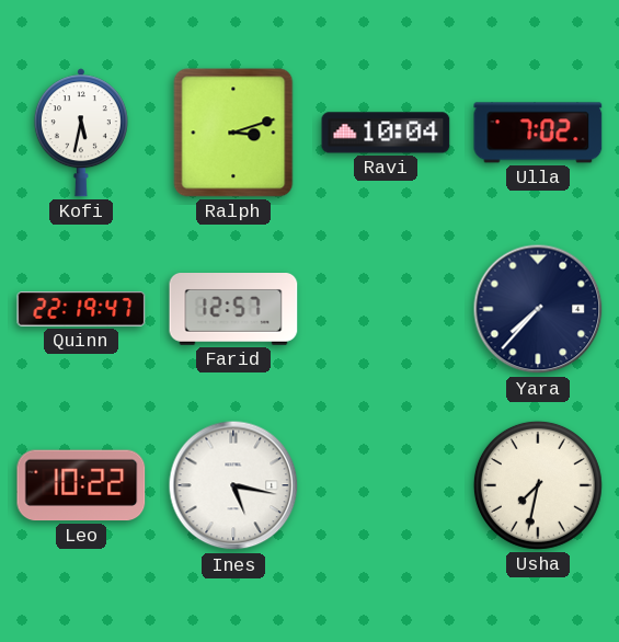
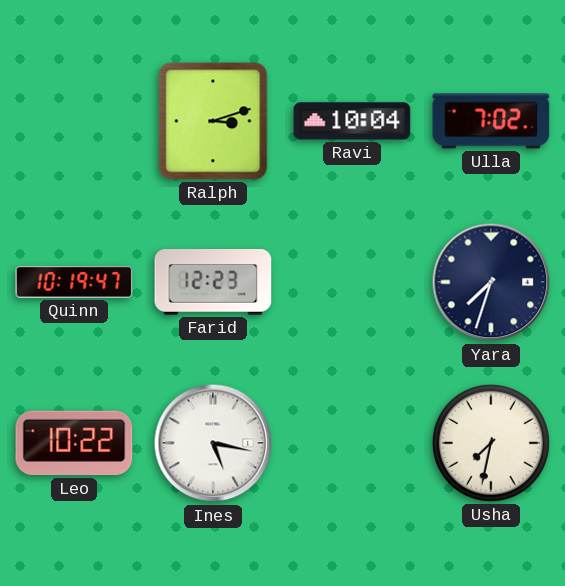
Kofi: 5:32 -> none (81, 133)
Quinn: 22:19 -> 10:19 (74, 282)
Farid: 12:57 -> 12:23 (213, 282)
Yara: 7:37 -> 7:33 (491, 282)
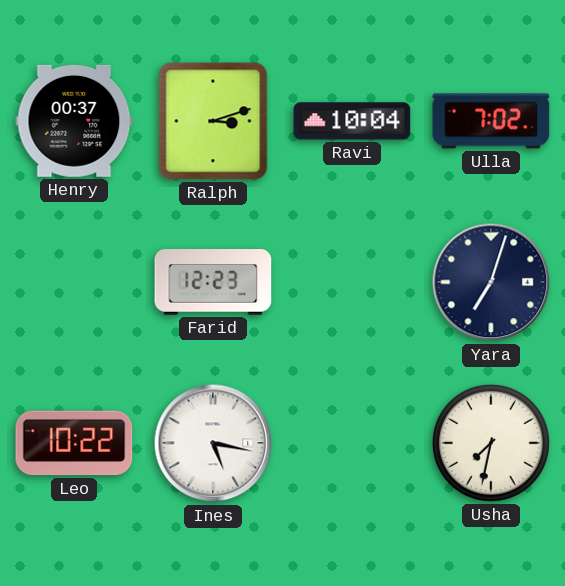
Henry: none -> 00:37 (74, 121)
Quinn: 10:19 -> none (74, 282)
Yara: 7:33 -> 7:03 (491, 282)
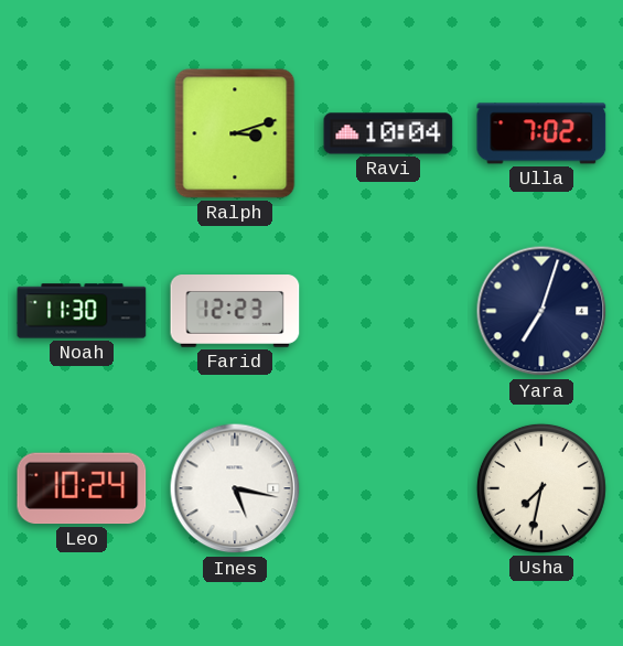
Henry: 00:37 -> none (74, 121)
Noah: none -> 11:30 (82, 311)
Leo: 10:22 -> 10:24 (82, 488)
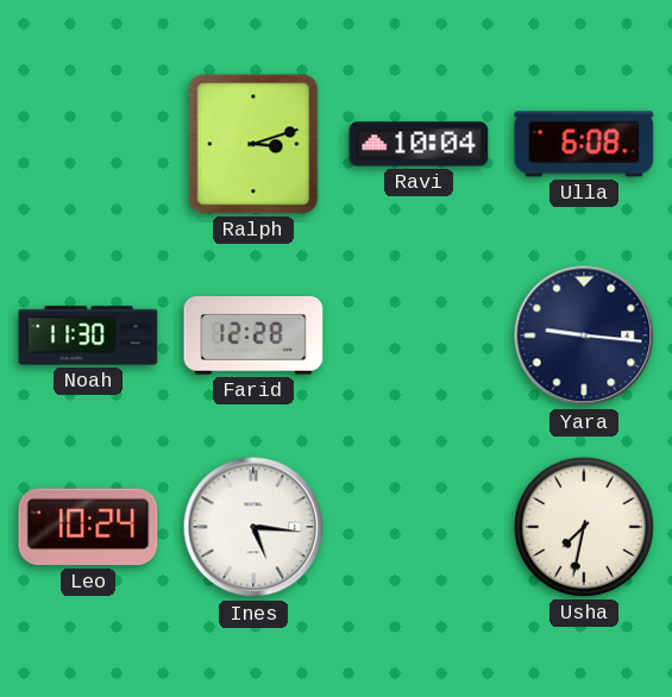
Ulla: 7:02 -> 6:08 (584, 144)
Farid: 12:23 -> 12:28 (253, 335)
Yara: 7:03 -> 9:16 (584, 335)
Ines: 5:17 -> 5:16 (253, 527)
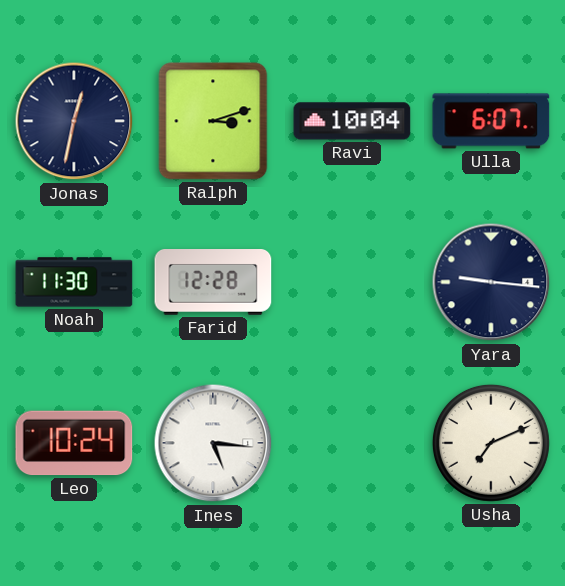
Jonas: none -> 12:32 (74, 121)
Ulla: 6:08 -> 6:07 (491, 121)
Usha: 7:32 -> 7:11 (491, 443)
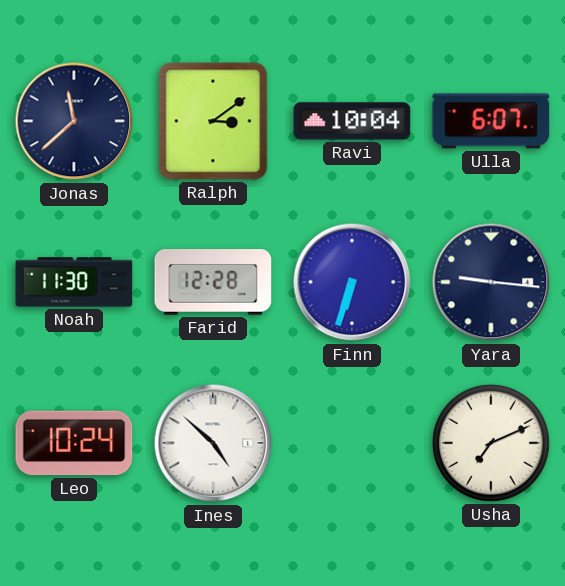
Jonas: 12:32 -> 11:38 (74, 121)
Ralph: 3:12 -> 3:09 (213, 121)
Finn: none -> 6:33 (352, 282)
Ines: 5:16 -> 4:52 (213, 443)
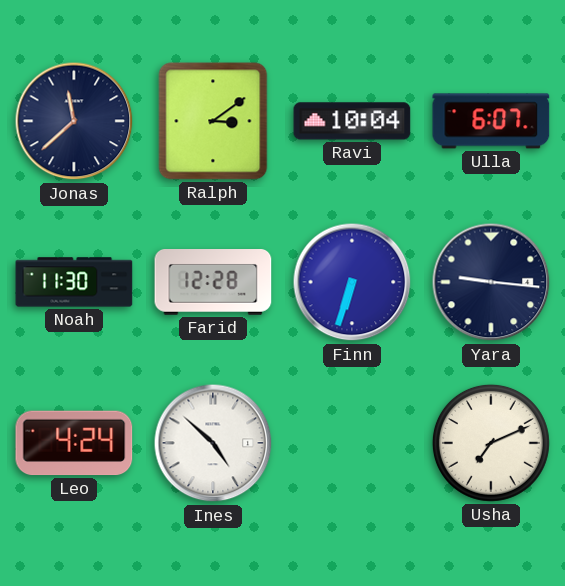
Leo: 10:24 -> 4:24 (74, 443)
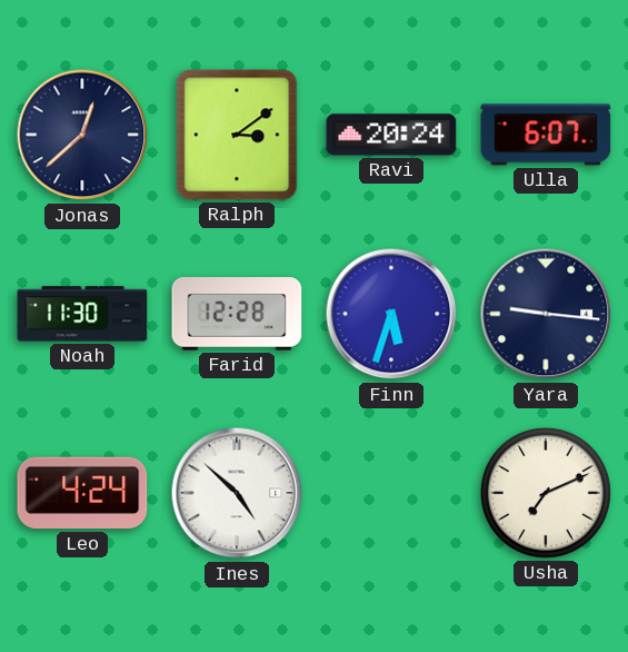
Jonas: 11:38 -> 12:38 (82, 135)
Ravi: 10:04 -> 20:24 (391, 135)
Finn: 6:33 -> 5:33 (391, 314)
